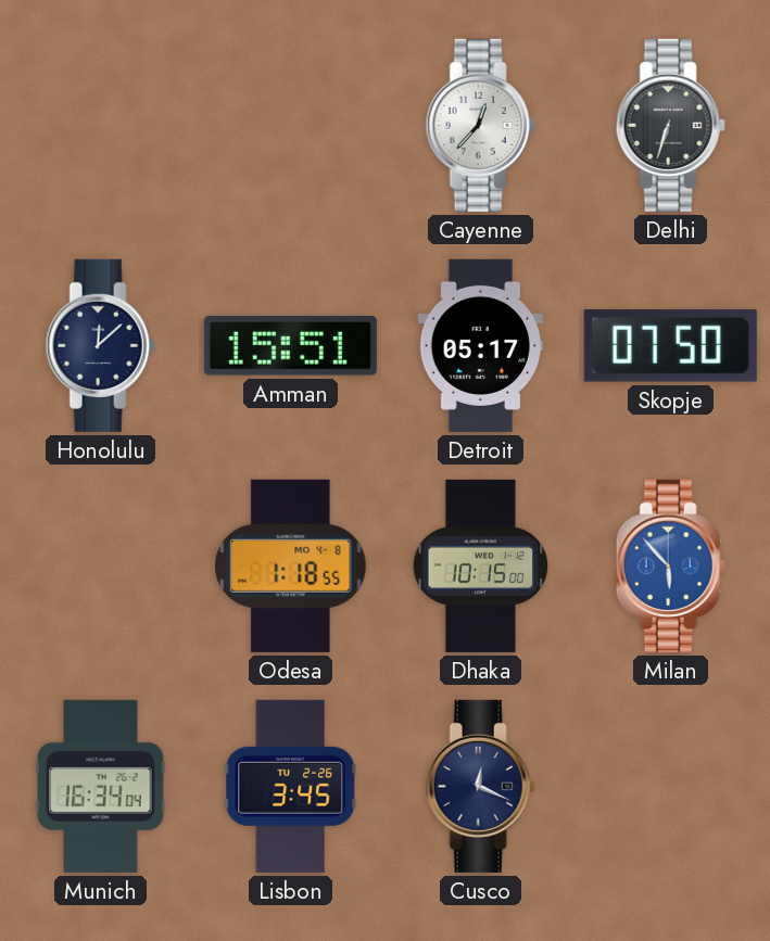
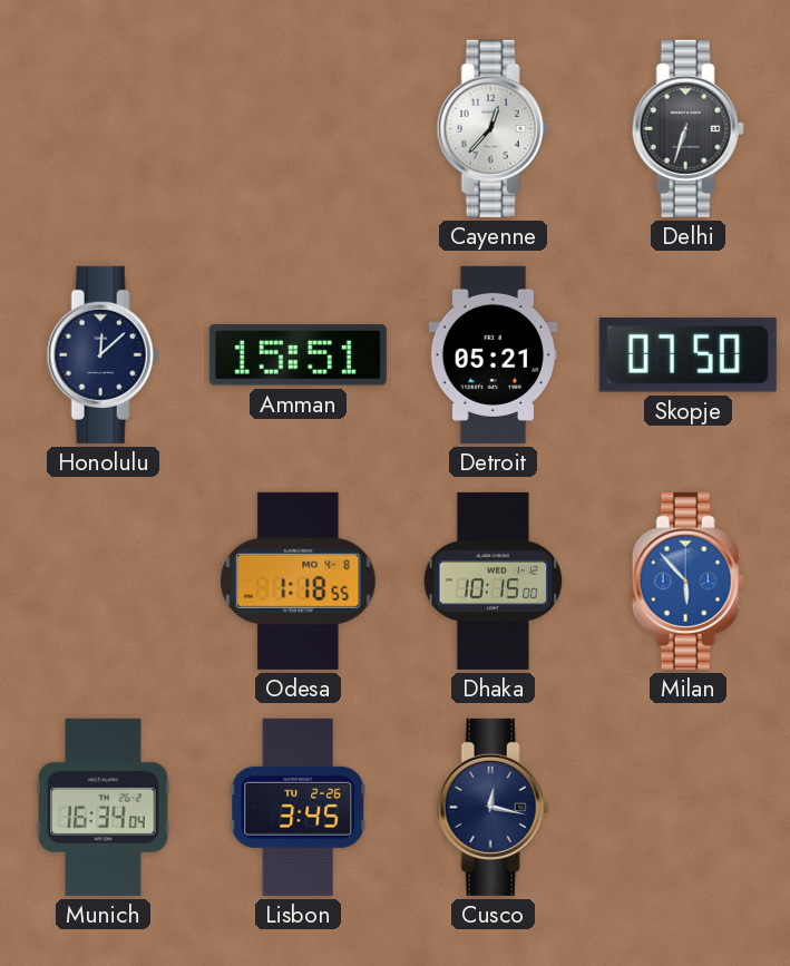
Detroit: 05:17 -> 05:21 (492, 354)
Cusco: 12:19 -> 12:17 (492, 807)
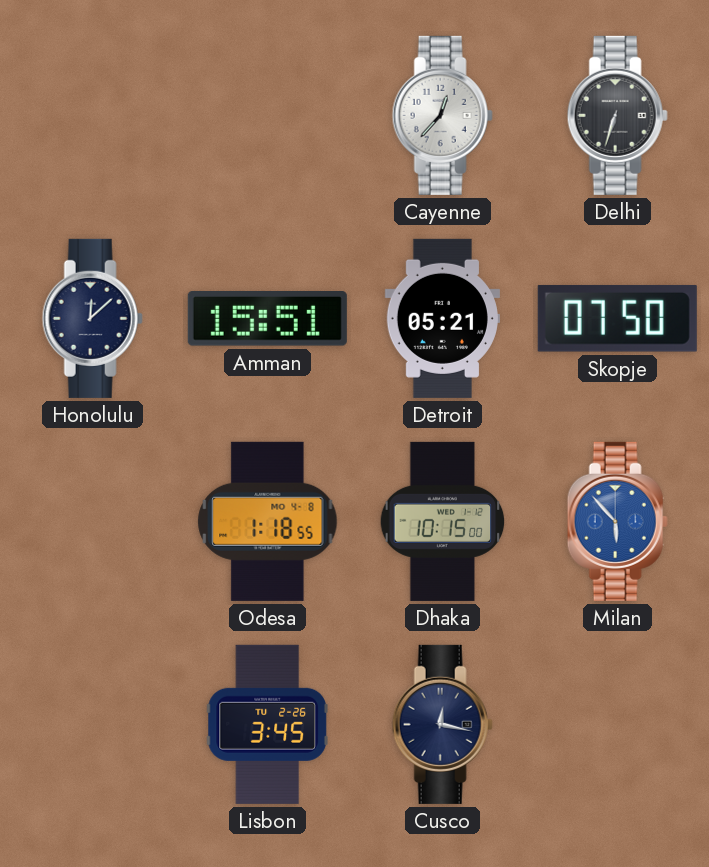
Munich: 16:34 -> none (104, 807)
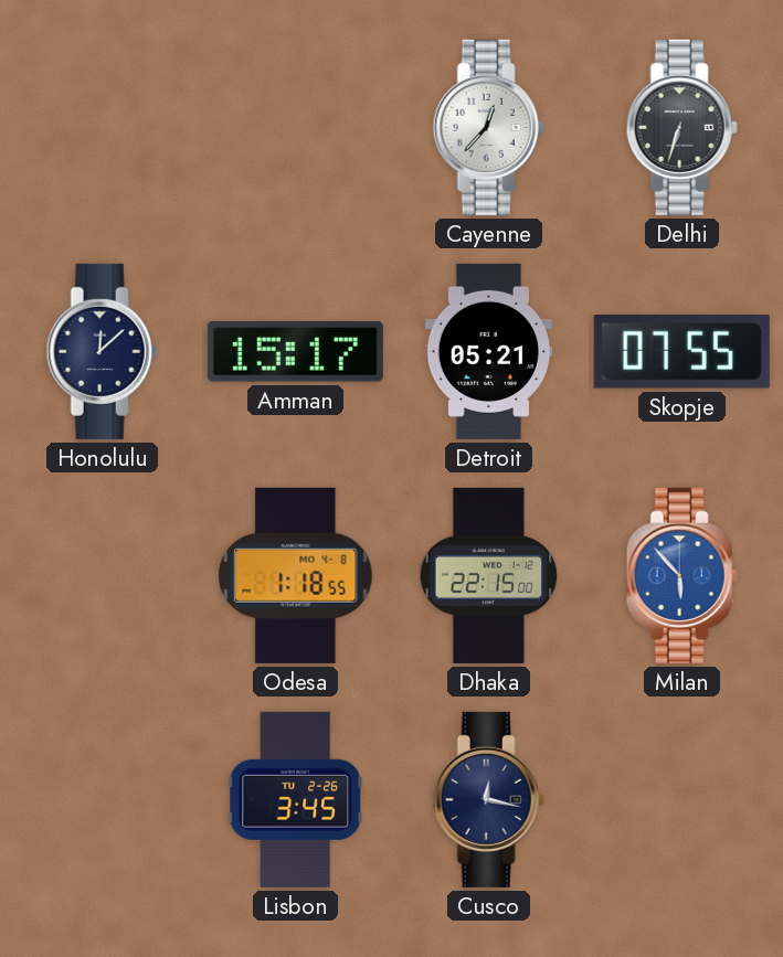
Amman: 15:51 -> 15:17 (295, 352)
Skopje: 07:50 -> 07:55 (681, 351)
Dhaka: 10:15 -> 22:15 (489, 575)
